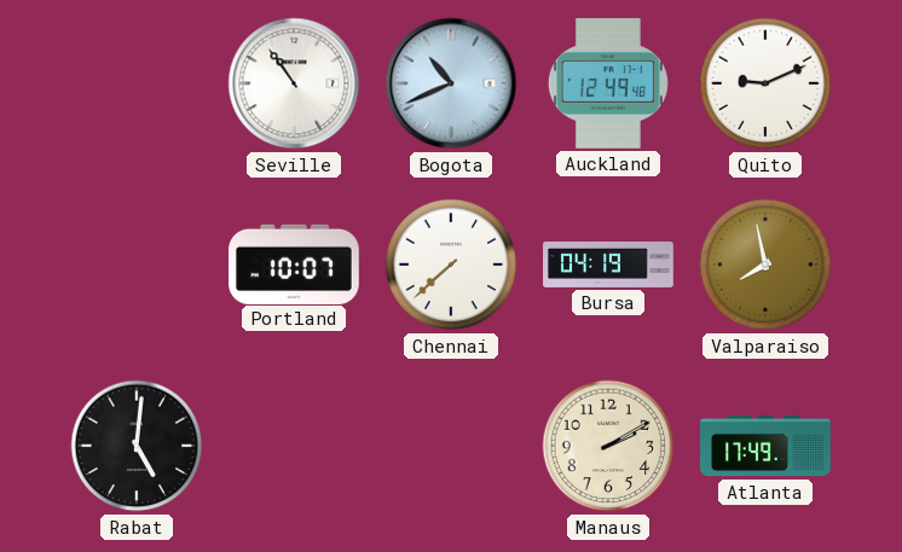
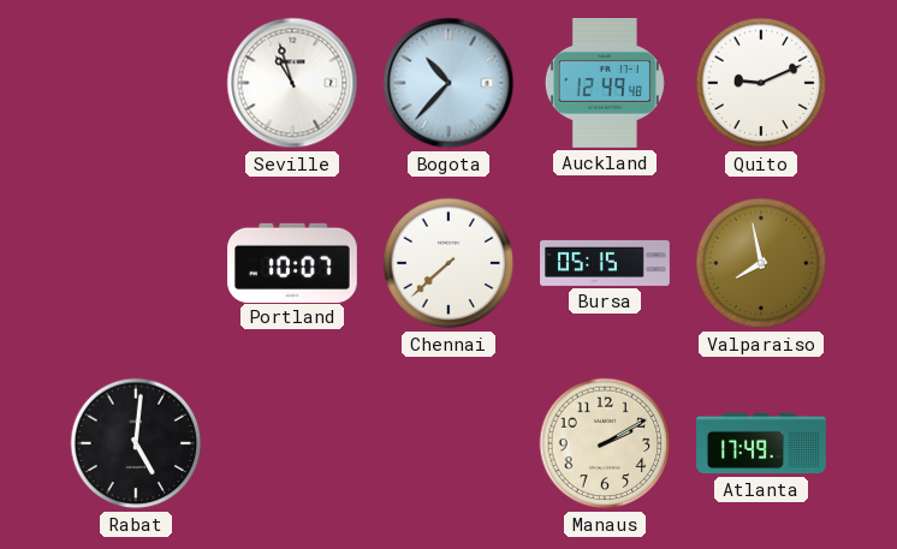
Seville: 10:54 -> 10:57 (292, 83)
Bogota: 10:41 -> 10:37 (448, 83)
Bursa: 04:19 -> 05:15 (605, 263)
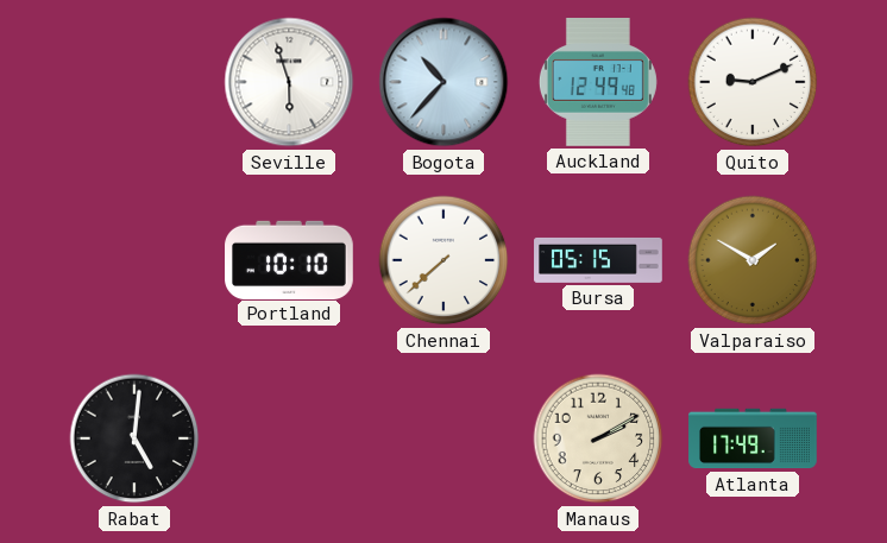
Seville: 10:57 -> 5:57 (289, 82)
Portland: 10:07 -> 10:10 (289, 259)
Valparaiso: 7:58 -> 1:50 (753, 260)
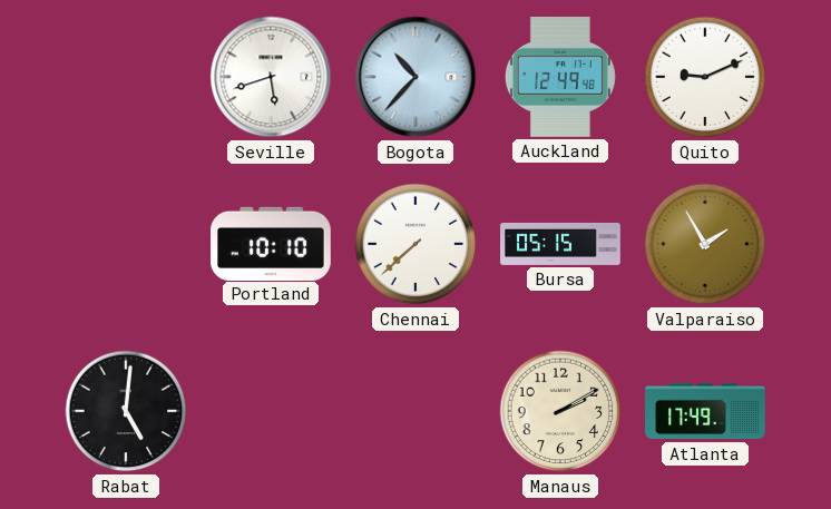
Seville: 5:57 -> 5:42 (271, 77)
Valparaiso: 1:50 -> 1:55 (705, 244)
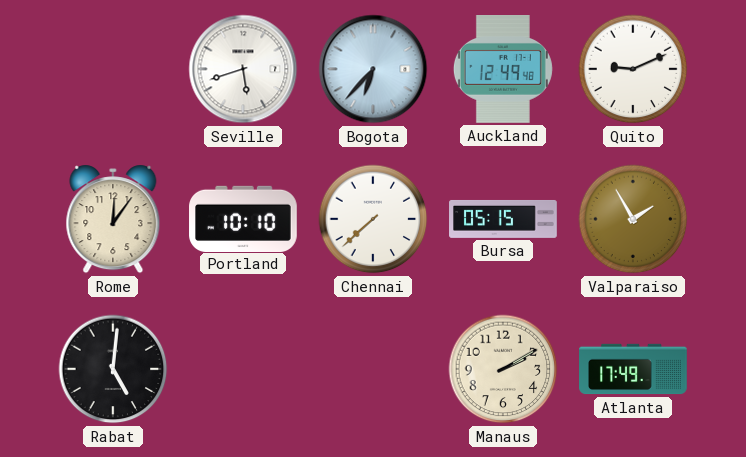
Bogota: 10:37 -> 6:37 (373, 69)
Rome: none -> 12:06 (113, 219)
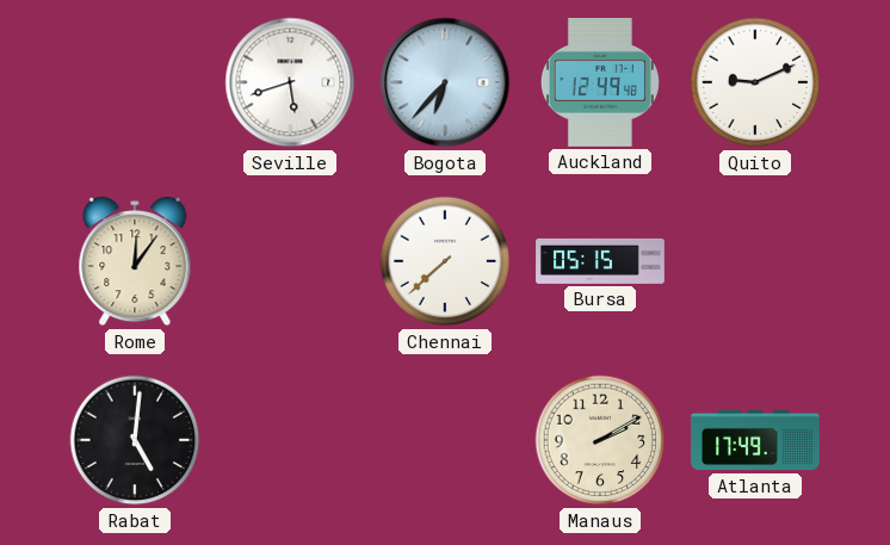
Portland: 10:10 -> none (243, 218)
Valparaiso: 1:55 -> none (633, 219)
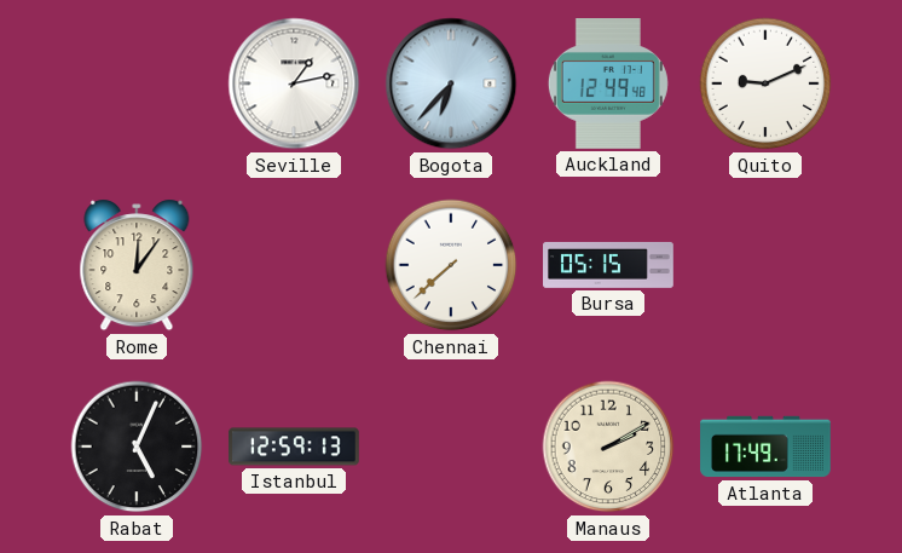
Seville: 5:42 -> 1:13 (294, 83)
Rabat: 5:01 -> 5:04 (137, 447)
Istanbul: none -> 12:59 (294, 447)
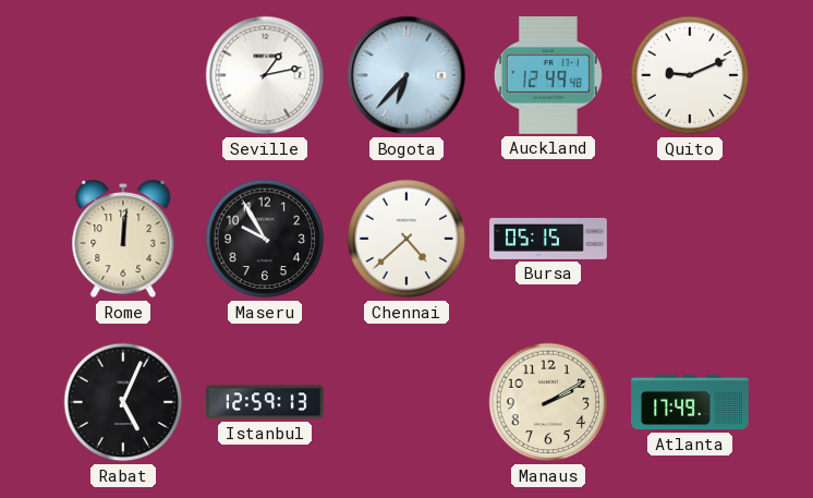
Rome: 12:06 -> 12:01 (123, 239)
Maseru: none -> 9:55 (265, 239)
Chennai: 7:38 -> 4:38 (406, 239)
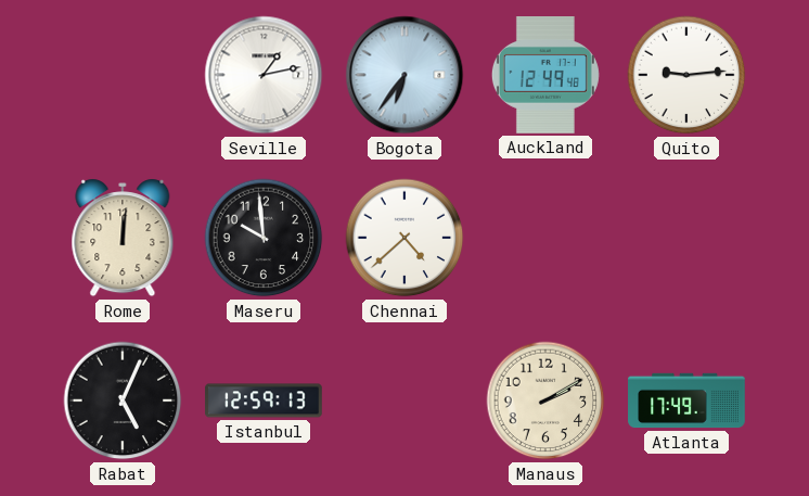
Bogota: 6:37 -> 6:36 (404, 75)
Quito: 9:11 -> 9:14 (686, 75)
Maseru: 9:55 -> 9:59 (264, 238)
Bursa: 05:15 -> none (548, 239)
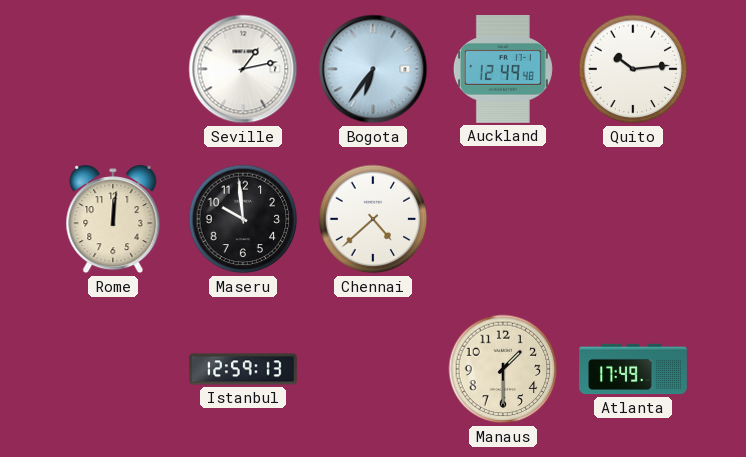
Quito: 9:14 -> 10:14 (633, 69)
Rabat: 5:04 -> none (123, 400)
Manaus: 2:10 -> 1:30 (503, 369)
